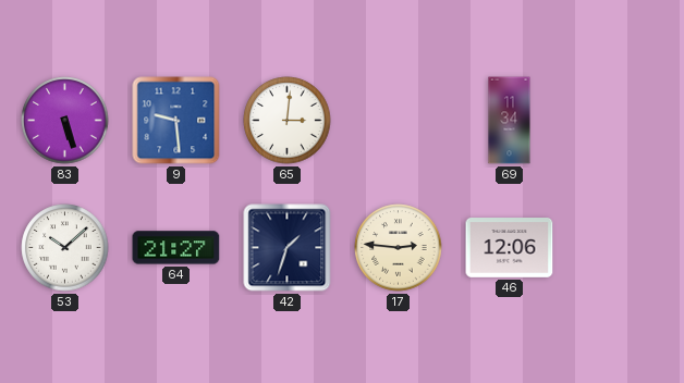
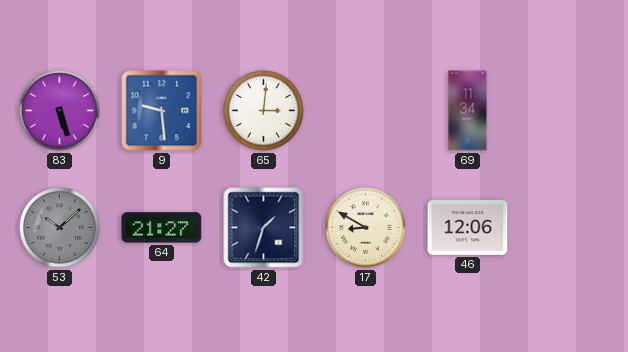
53 dial: white -> grey (60, 228)
17: 2:46 -> 8:50 (366, 228)
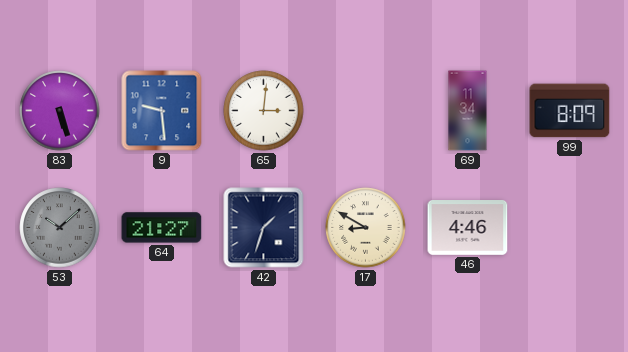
99: none -> 8:09 (570, 111)
46: 12:06 -> 4:46 (468, 228)
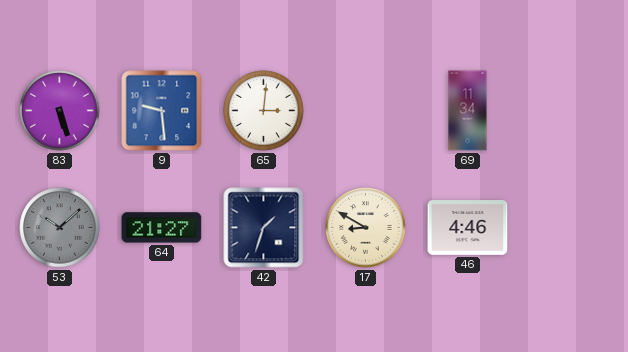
99: 8:09 -> none (570, 111)
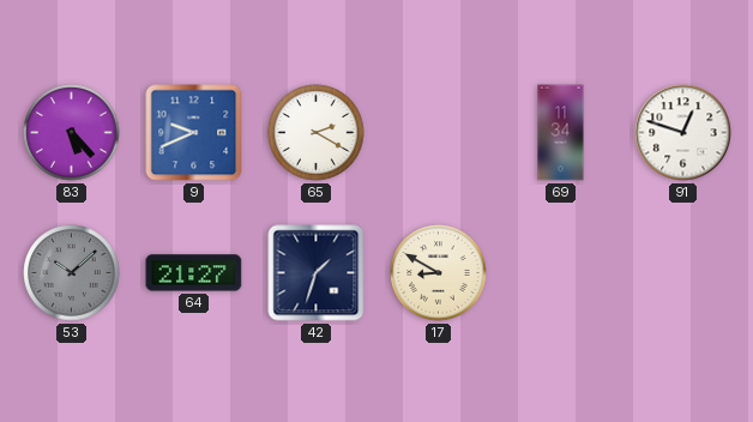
83: 5:27 -> 5:23 (72, 133)
9: 9:29 -> 9:41 (194, 133)
65: 3:01 -> 2:20 (317, 133)
91: none -> 12:48 (683, 133)
46: 4:46 -> none (468, 228)
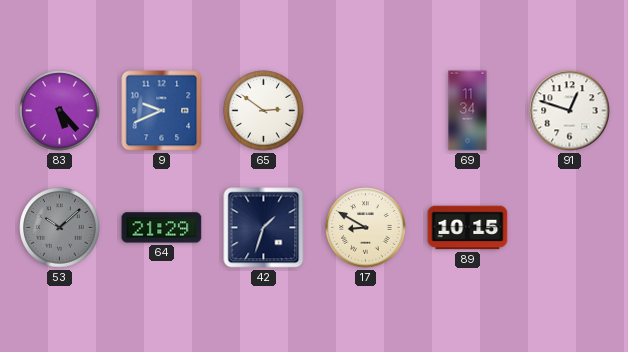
65: 2:20 -> 2:51 (264, 111)
64: 21:27 -> 21:29 (162, 228)
89: none -> 10:15 (468, 228)
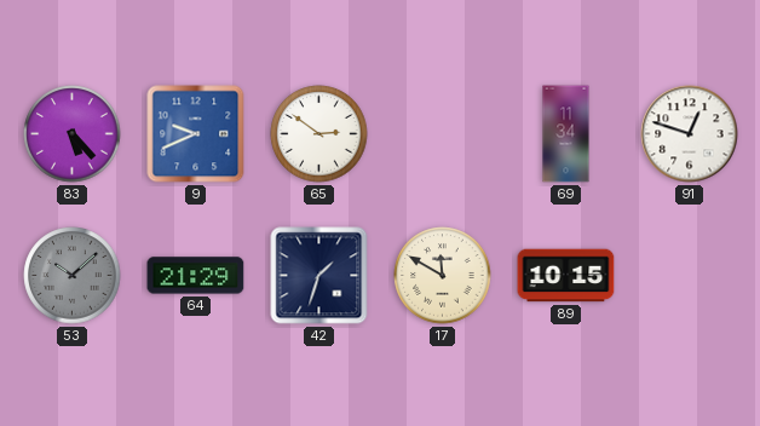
17: 8:50 -> 11:50 (443, 276)
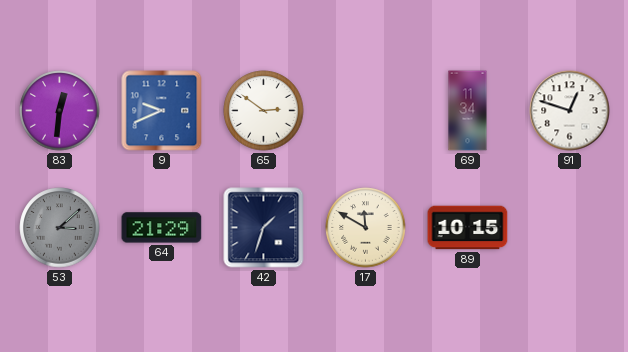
83: 5:23 -> 12:31 (60, 111)
53: 10:08 -> 3:08 (60, 228)
